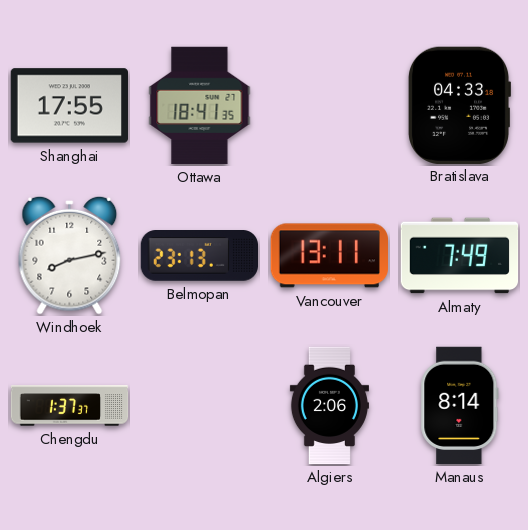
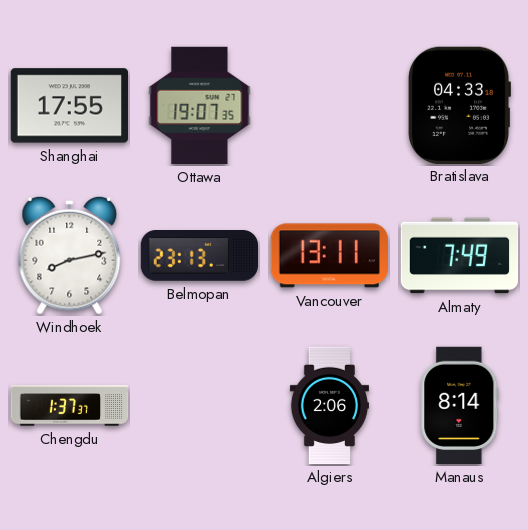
Ottawa: 18:41 -> 19:07 (200, 106)
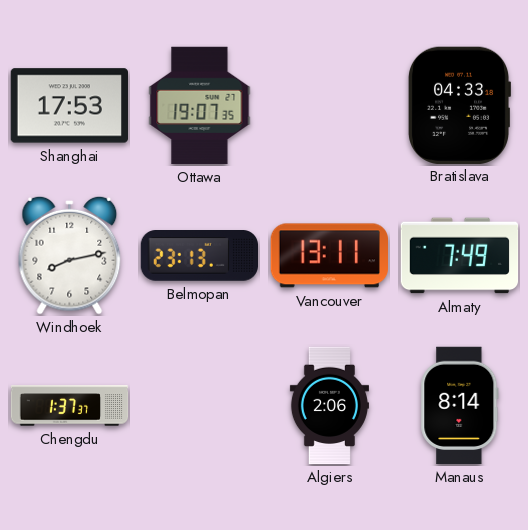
Shanghai: 17:55 -> 17:53 (69, 106)
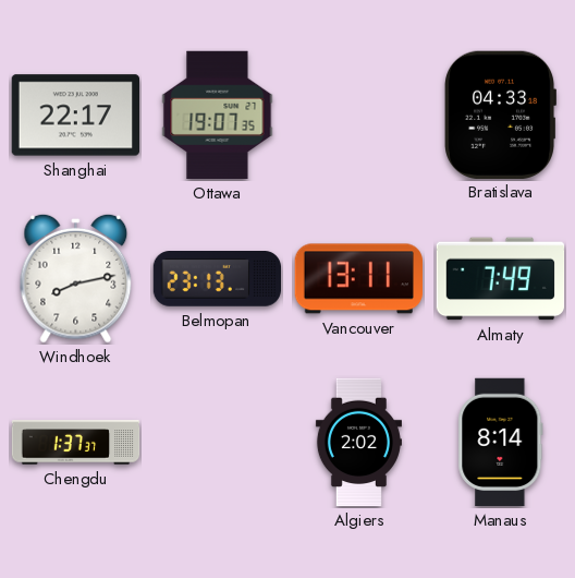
Shanghai: 17:53 -> 22:17 (75, 116)
Algiers: 2:06 -> 2:02 (358, 443)
